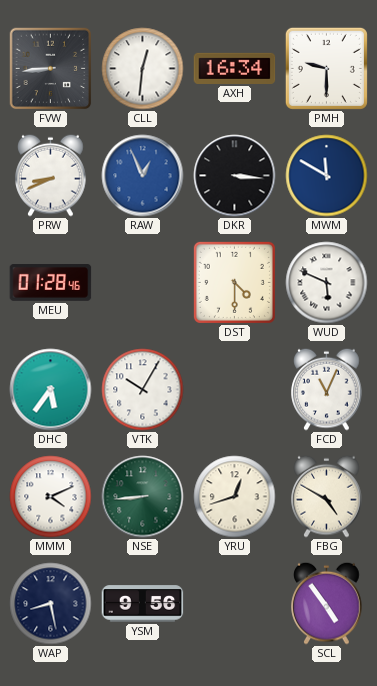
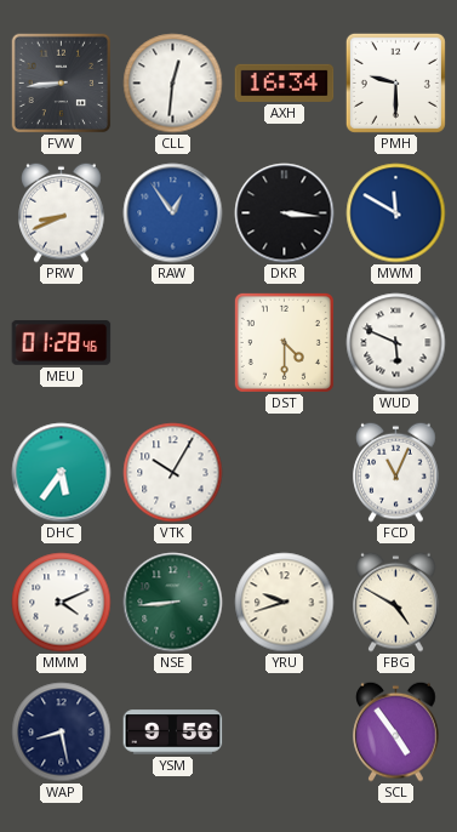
RAW: 12:56 -> 12:54 (173, 213)
YRU: 12:42 -> 9:42 (285, 603)
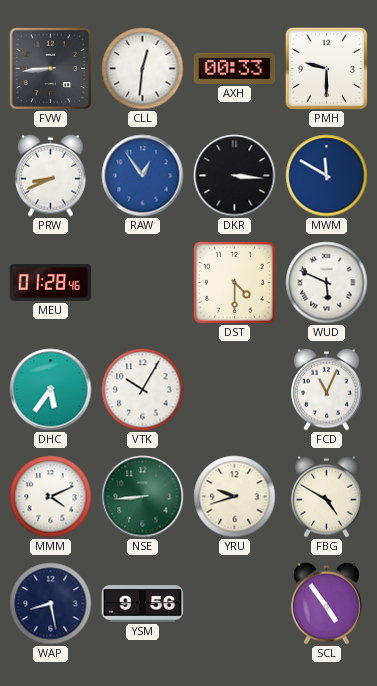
AXH: 16:34 -> 00:33 (235, 68)
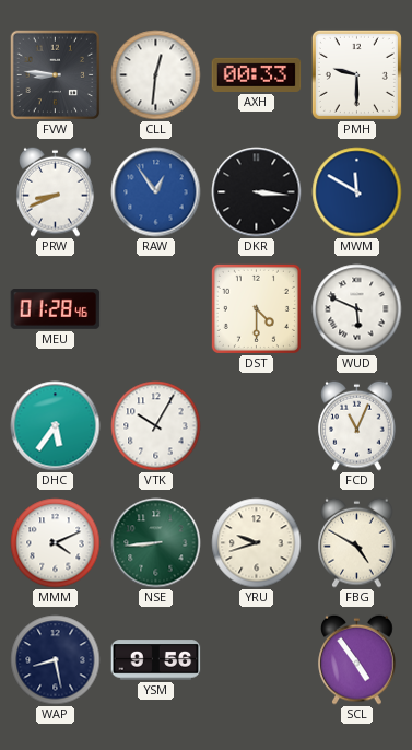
FVW: 8:44 -> 8:46 (55, 74)
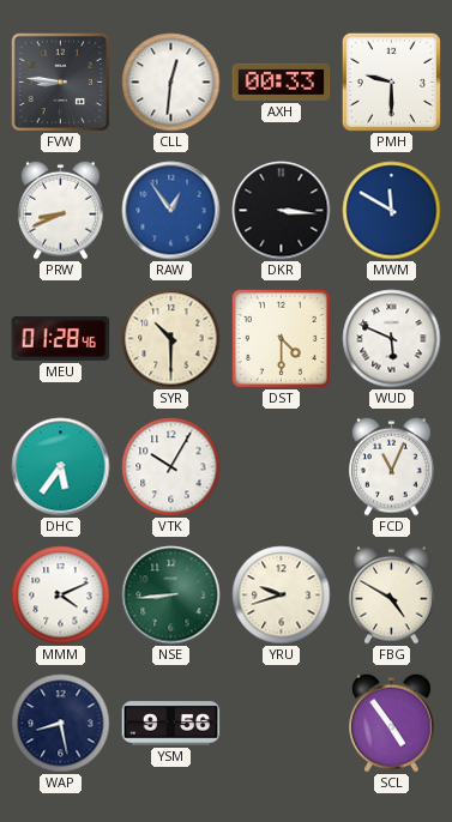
SYR: none -> 10:30 (171, 339)
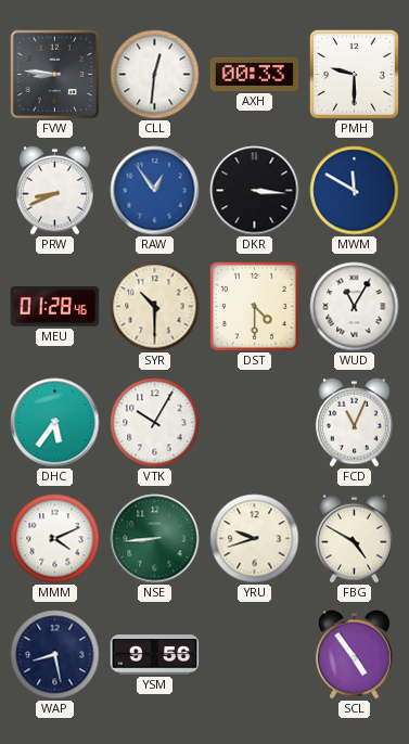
WUD: 5:49 -> 11:05 (355, 307)
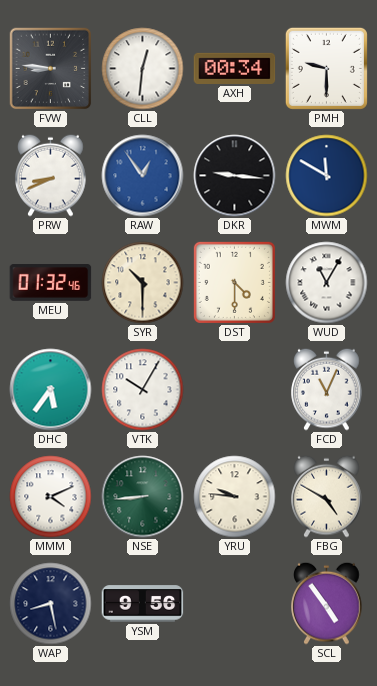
AXH: 00:33 -> 00:34 (235, 68)
DKR: 3:16 -> 9:16 (235, 176)
MEU: 01:28 -> 01:32 (51, 283)
YRU: 9:42 -> 9:46 (235, 497)
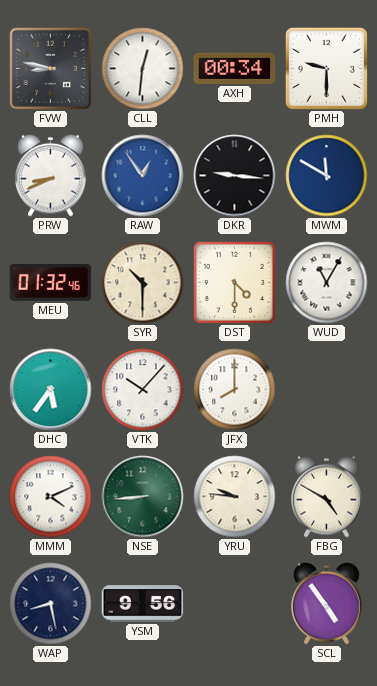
FVW: 8:46 -> 8:47 (50, 68)
VTK: 10:05 -> 10:07 (143, 390)
JFX: none -> 8:00 (235, 390)
FCD: 11:04 -> none (327, 389)
